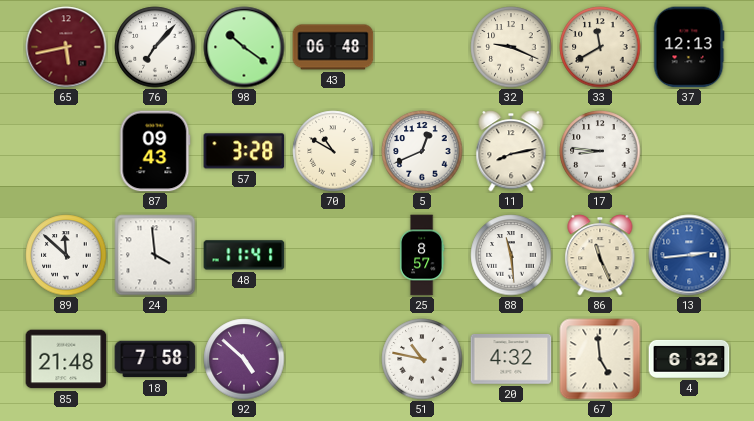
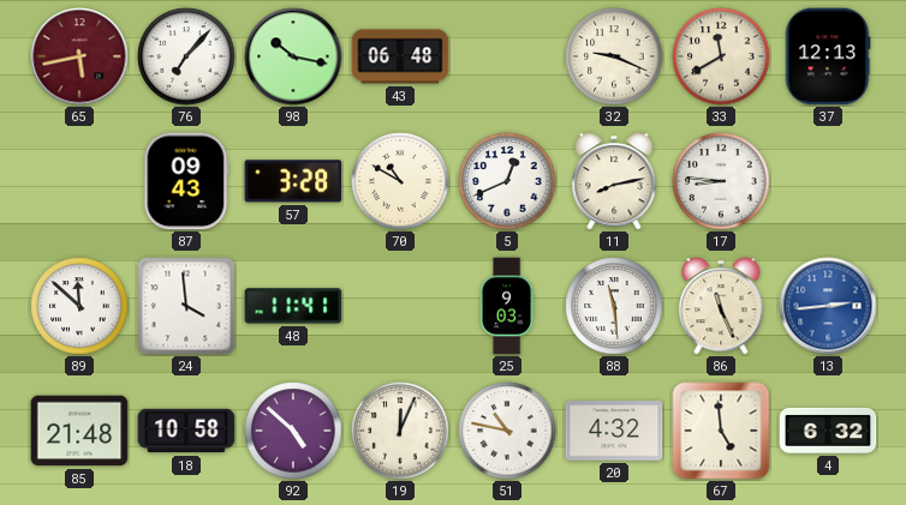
98: 10:21 -> 10:17 (293, 56)
25: 8:57 -> 9:03 (507, 306)
18: 7:58 -> 10:58 (186, 431)
19: none -> 12:04 (400, 431)
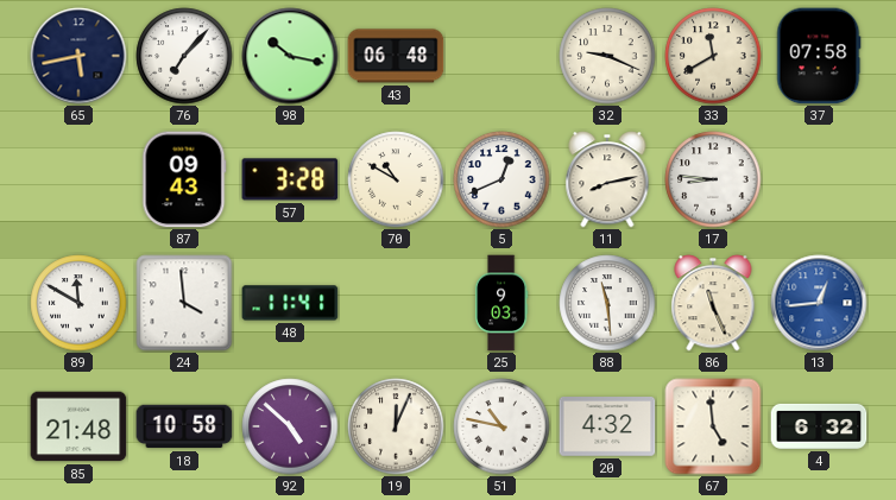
65 dial: burgundy -> navy (78, 56)
37: 12:13 -> 07:58 (819, 56)
89: 11:52 -> 11:50 (78, 303)
13: 2:44 -> 12:44 (819, 303)
